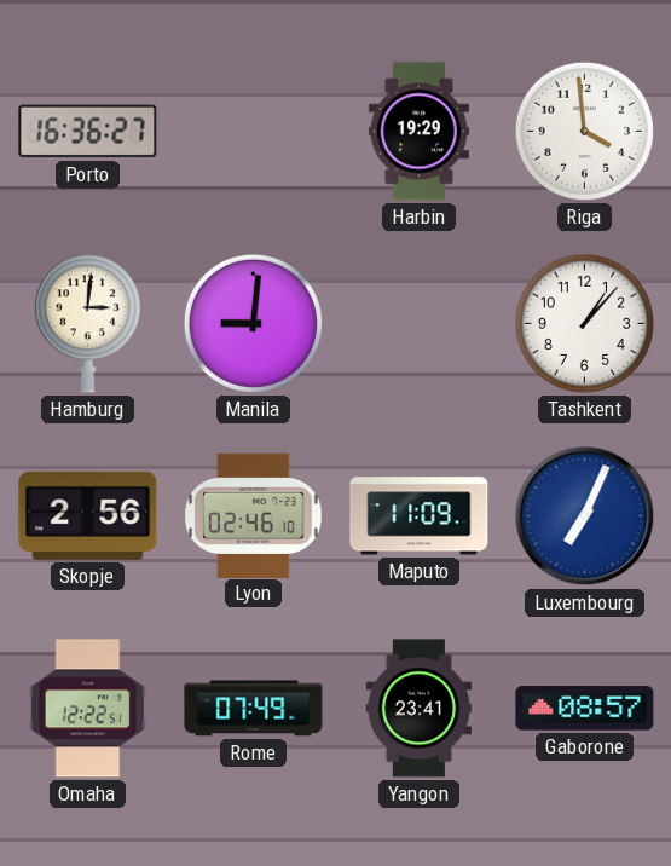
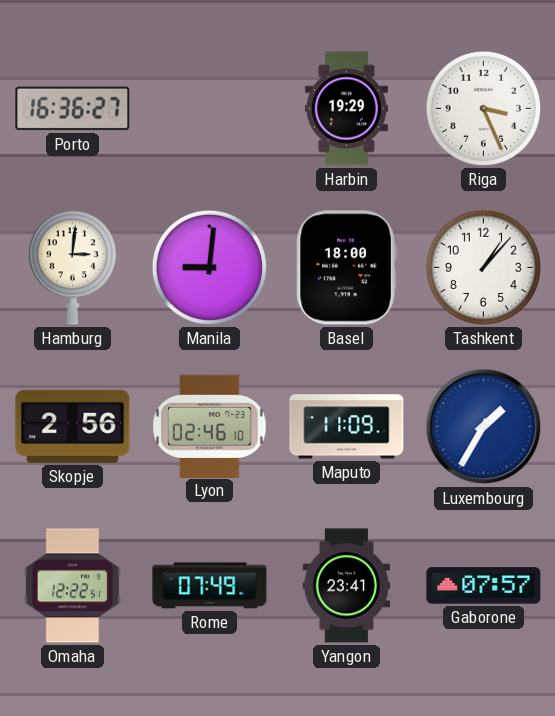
Riga: 3:59 -> 3:26 (483, 108)
Basel: none -> 18:00 (346, 268)
Luxembourg: 7:04 -> 1:35 (484, 427)
Gaborone: 08:57 -> 07:57 (484, 586)
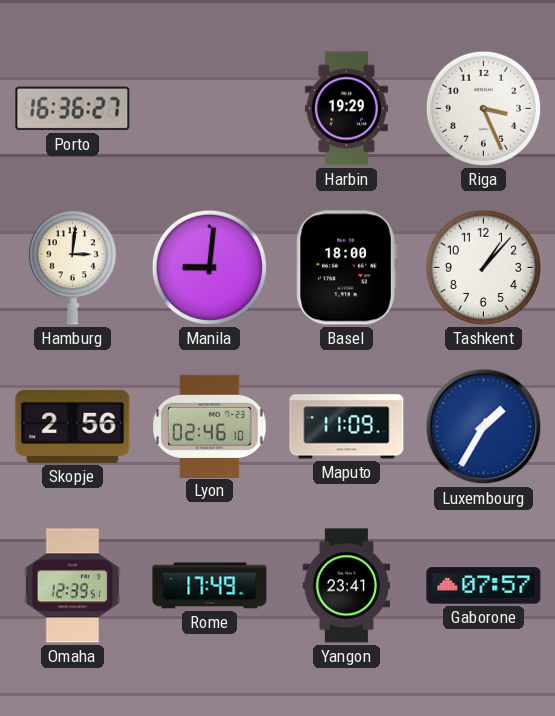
Omaha: 12:22 -> 12:39 (72, 586)
Rome: 07:49 -> 17:49 (210, 586)
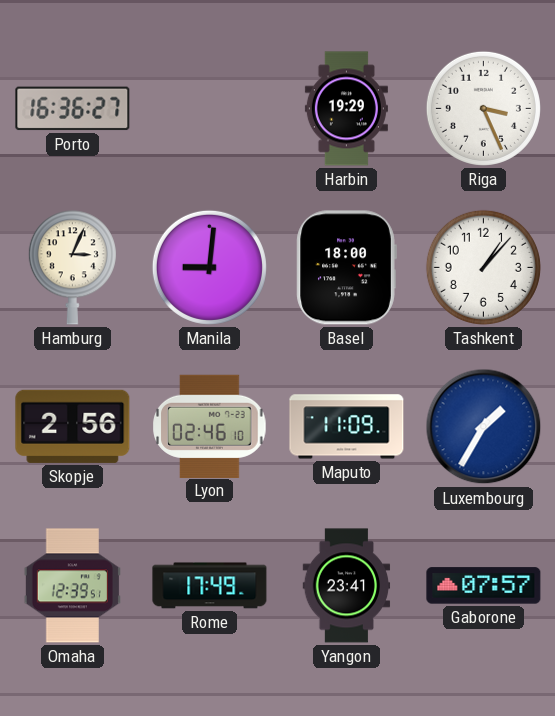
Hamburg: 3:01 -> 3:04 (72, 268)
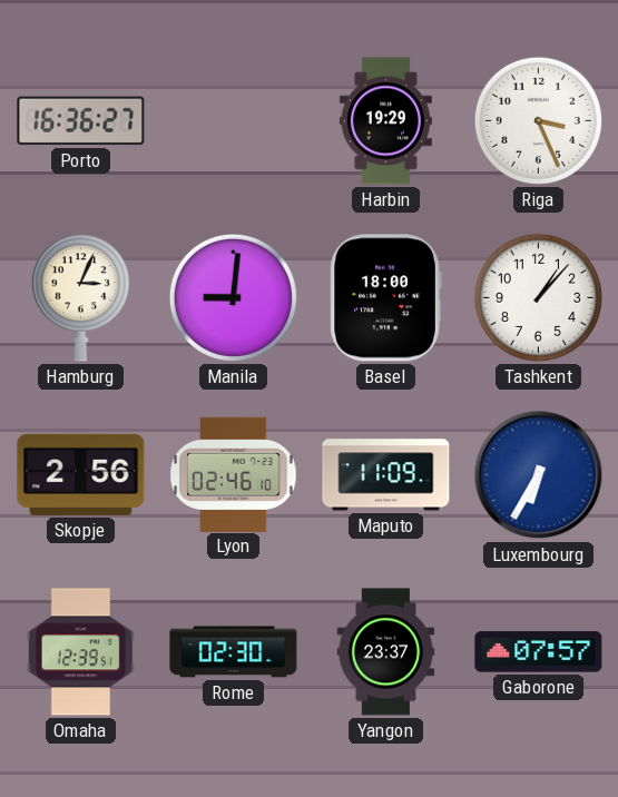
Luxembourg: 1:35 -> 6:35 (539, 475)
Rome: 17:49 -> 02:30 (234, 652)
Yangon: 23:41 -> 23:37 (386, 652)
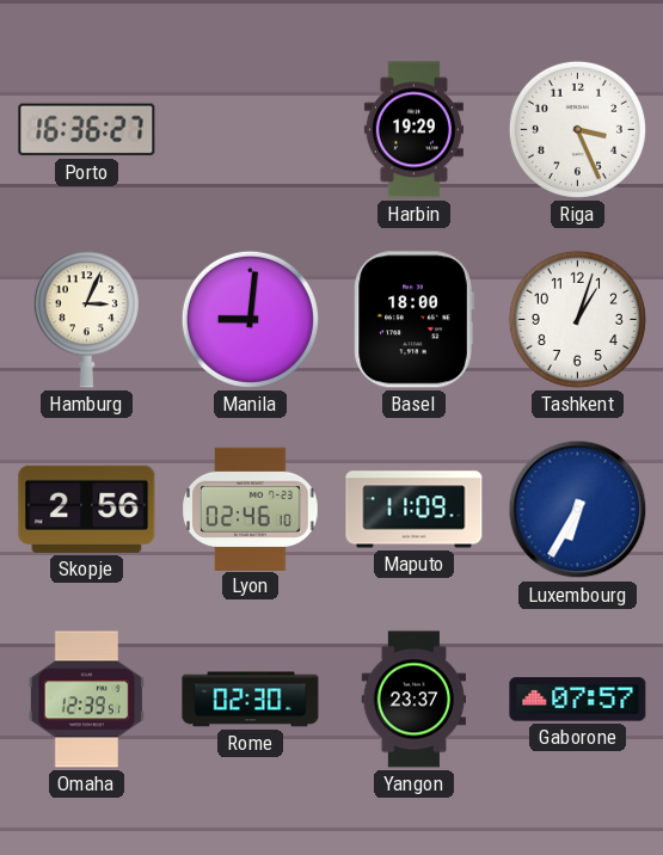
Tashkent: 1:07 -> 1:03 (577, 319)
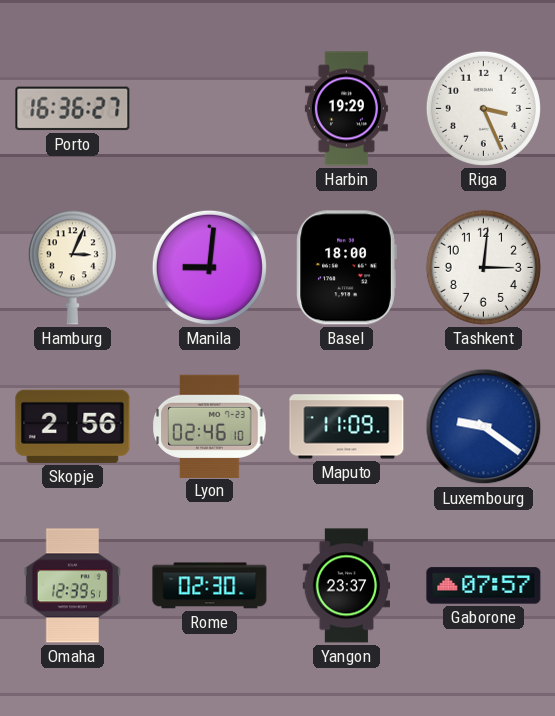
Tashkent: 1:03 -> 3:01 (483, 267)
Luxembourg: 6:35 -> 9:21 (484, 427)
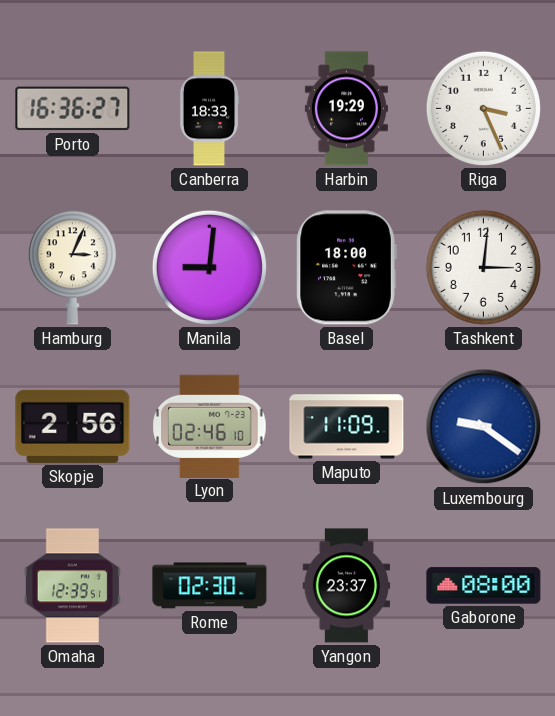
Canberra: none -> 18:33 (209, 109)
Gaborone: 07:57 -> 08:00 (484, 586)
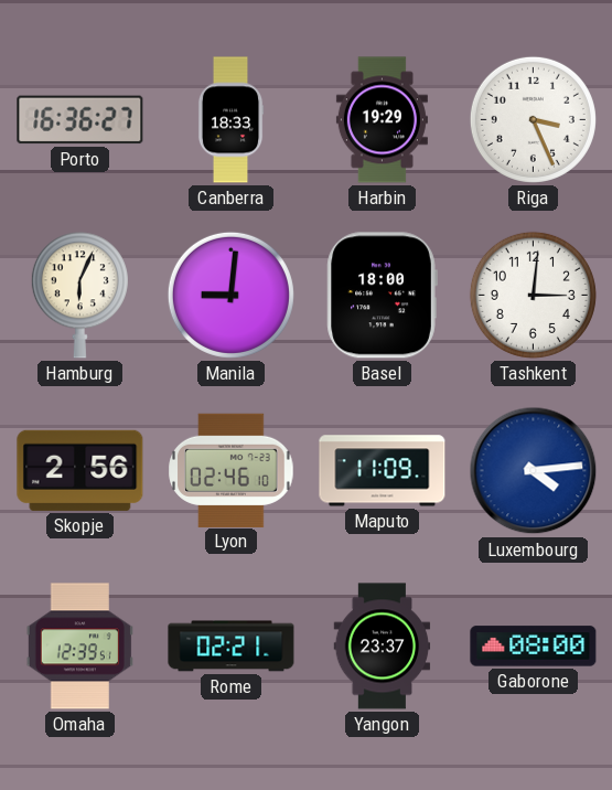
Hamburg: 3:04 -> 6:04 (79, 296)
Luxembourg: 9:21 -> 4:14 (534, 471)
Rome: 02:30 -> 02:21 (232, 647)
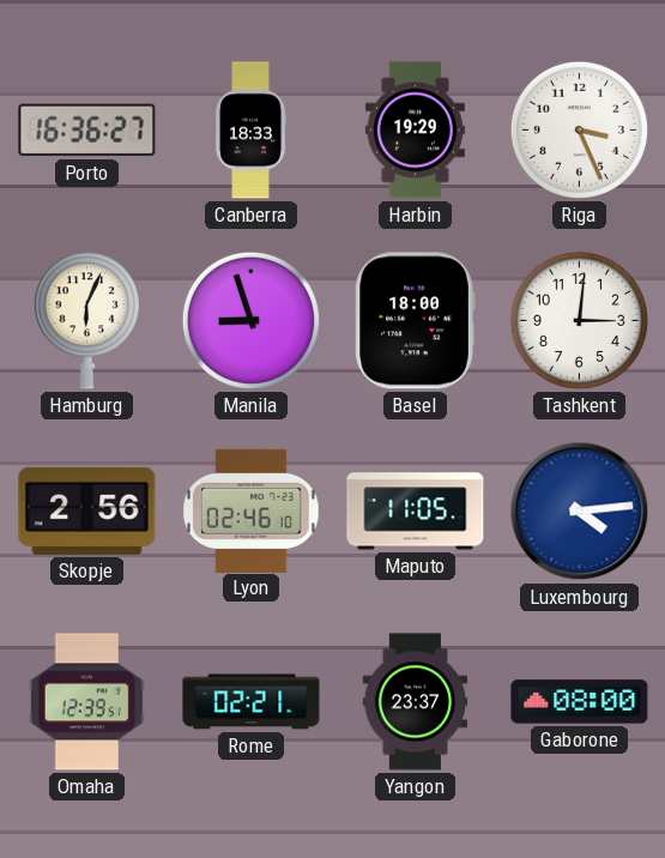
Manila: 9:01 -> 8:57 (250, 320)
Maputo: 11:09 -> 11:05 (416, 512)
